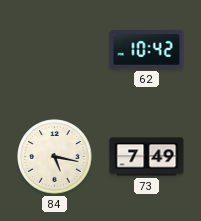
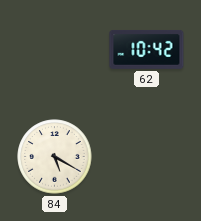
84: 5:17 -> 5:20 (55, 157)
73: 7:49 -> none (147, 157)
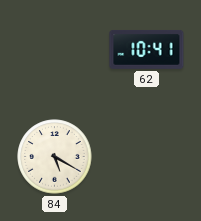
62: 10:42 -> 10:41 (147, 49)
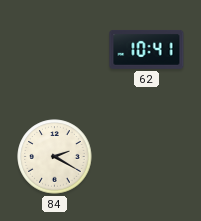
84: 5:20 -> 2:20 (55, 157)
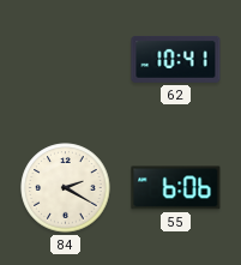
55: none -> 6:06 (176, 188)
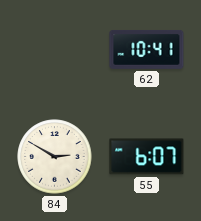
84: 2:20 -> 2:50 (55, 157)
55: 6:06 -> 6:07 (147, 157)
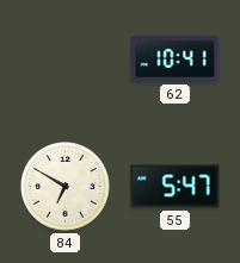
84: 2:50 -> 6:50 (66, 187)
55: 6:07 -> 5:47 (176, 187)
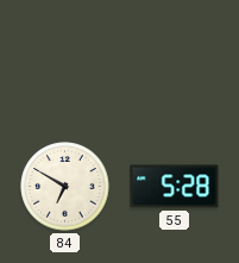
62: 10:41 -> none (176, 58)
55: 5:47 -> 5:28 (175, 187)
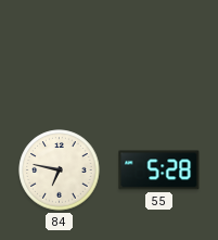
84: 6:50 -> 6:47 (60, 170)
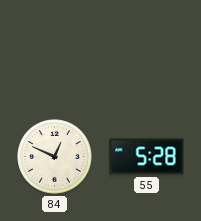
84: 6:47 -> 12:49 (55, 157)
